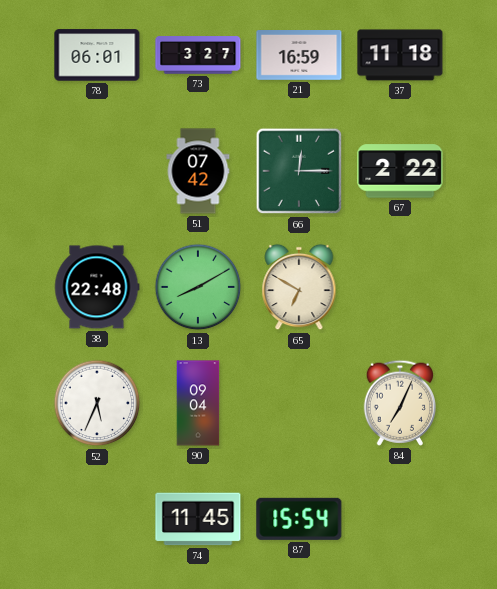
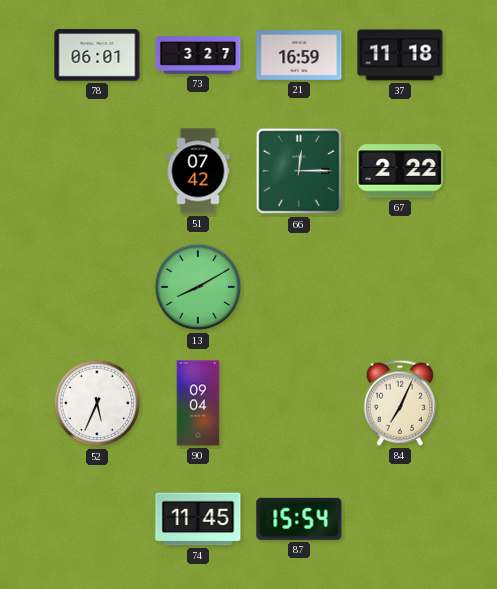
38: 22:48 -> none (97, 287)
65: 6:50 -> none (299, 287)
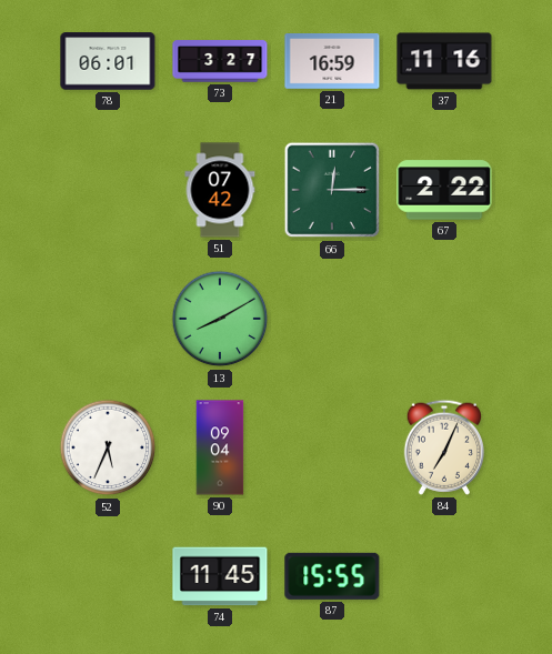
37: 11:18 -> 11:16 (444, 61)
87: 15:54 -> 15:55 (332, 576)
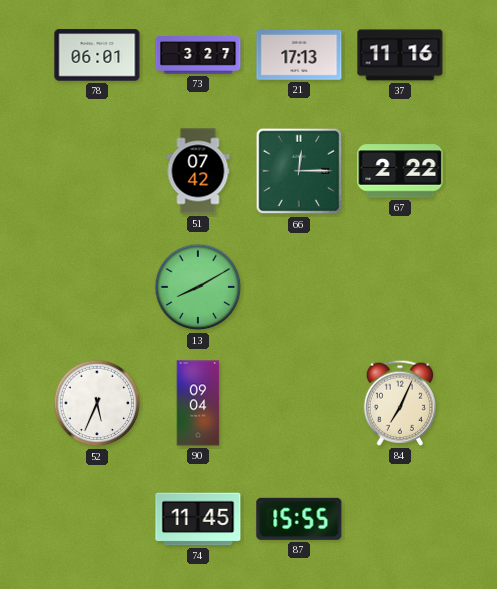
21: 16:59 -> 17:13 (299, 56)
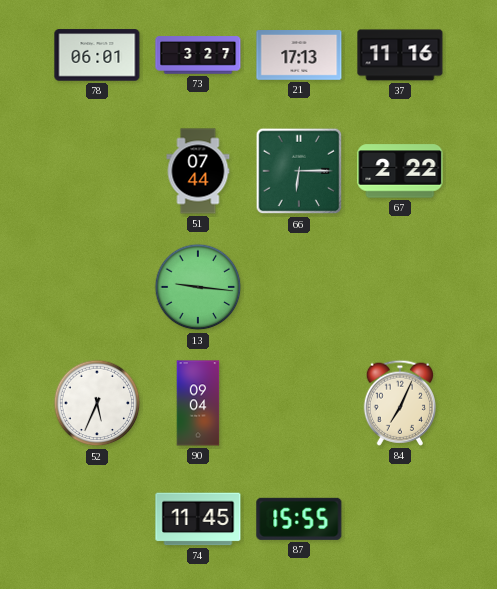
51: 07:42 -> 07:44 (198, 171)
66: 12:15 -> 6:15 (299, 171)
13: 8:10 -> 9:16 (198, 287)
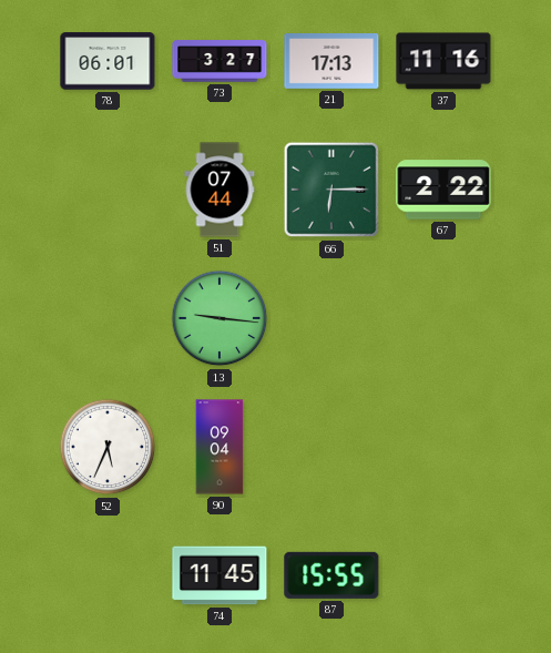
84: 7:04 -> none (400, 403)
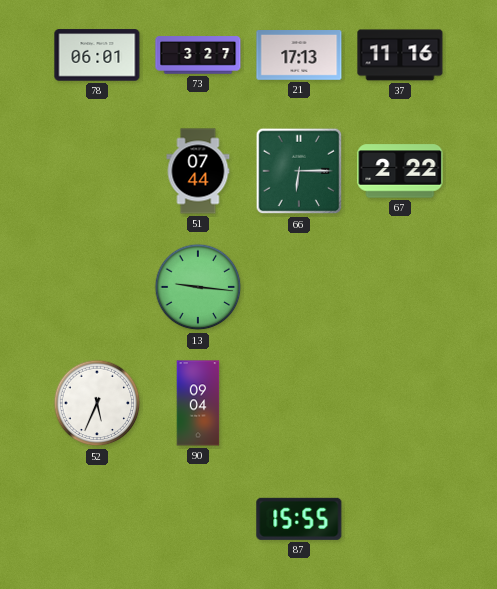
74: 11:45 -> none (220, 575)
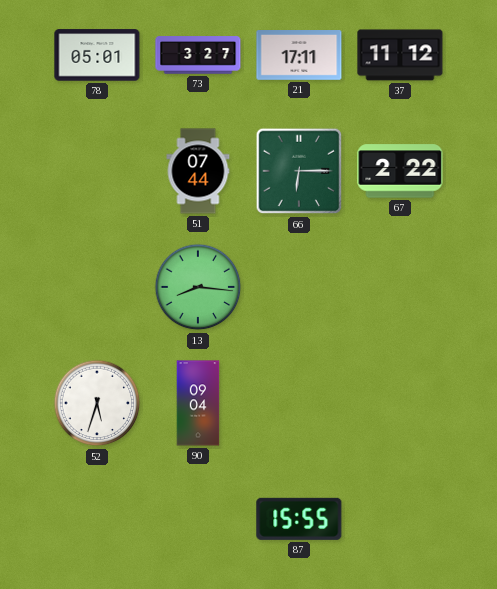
78: 06:01 -> 05:01 (97, 55)
21: 17:13 -> 17:11 (299, 56)
37: 11:16 -> 11:12 (400, 55)
13: 9:16 -> 8:16 (198, 287)
52: 5:34 -> 5:33 (97, 403)
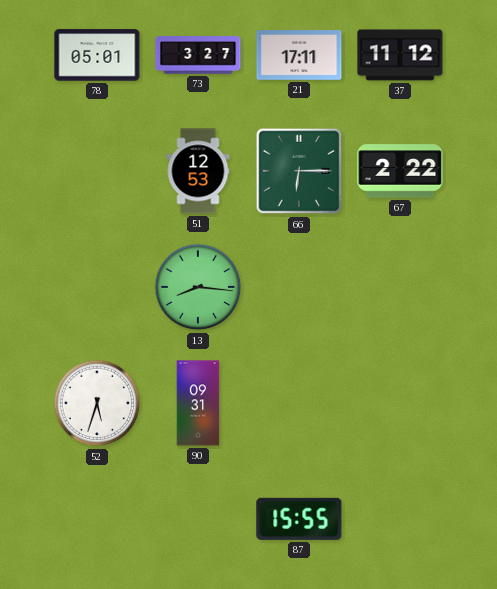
51: 07:44 -> 12:53 (198, 171)
90: 09:04 -> 09:31 (198, 403)
